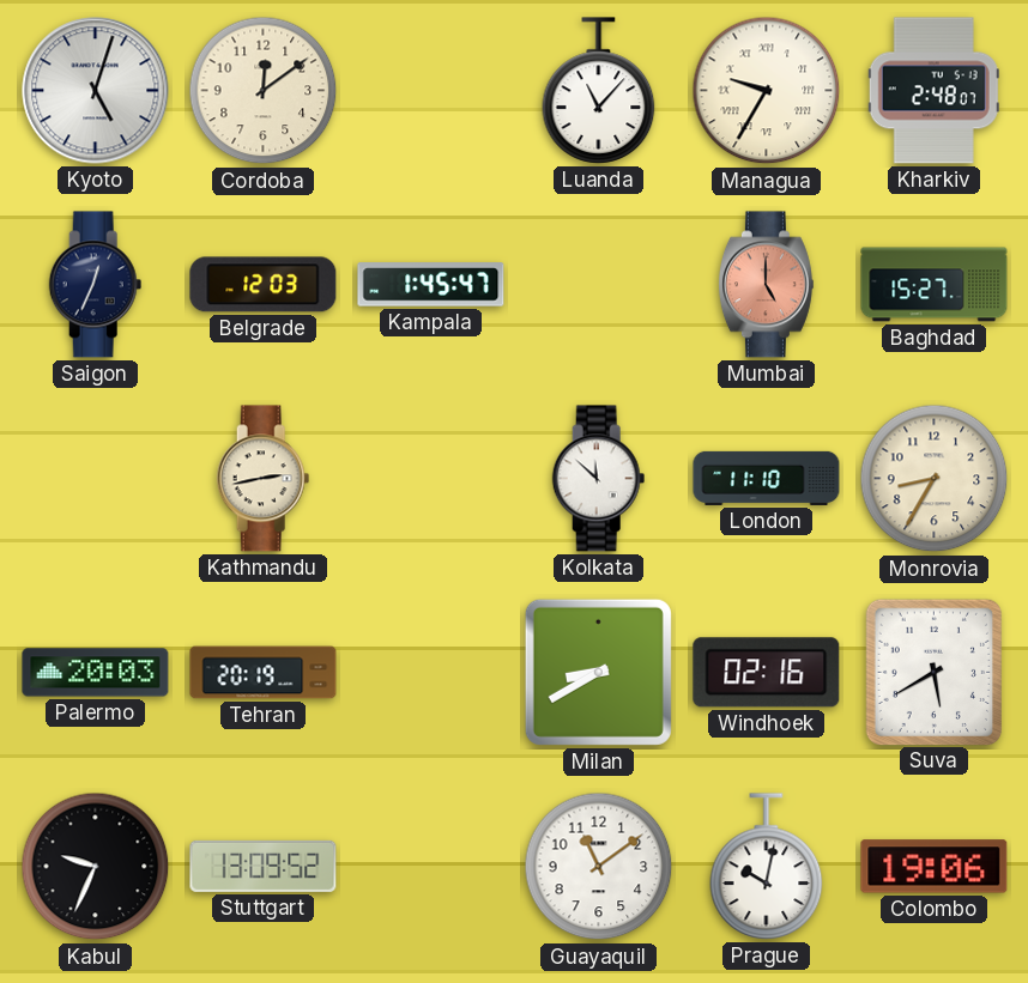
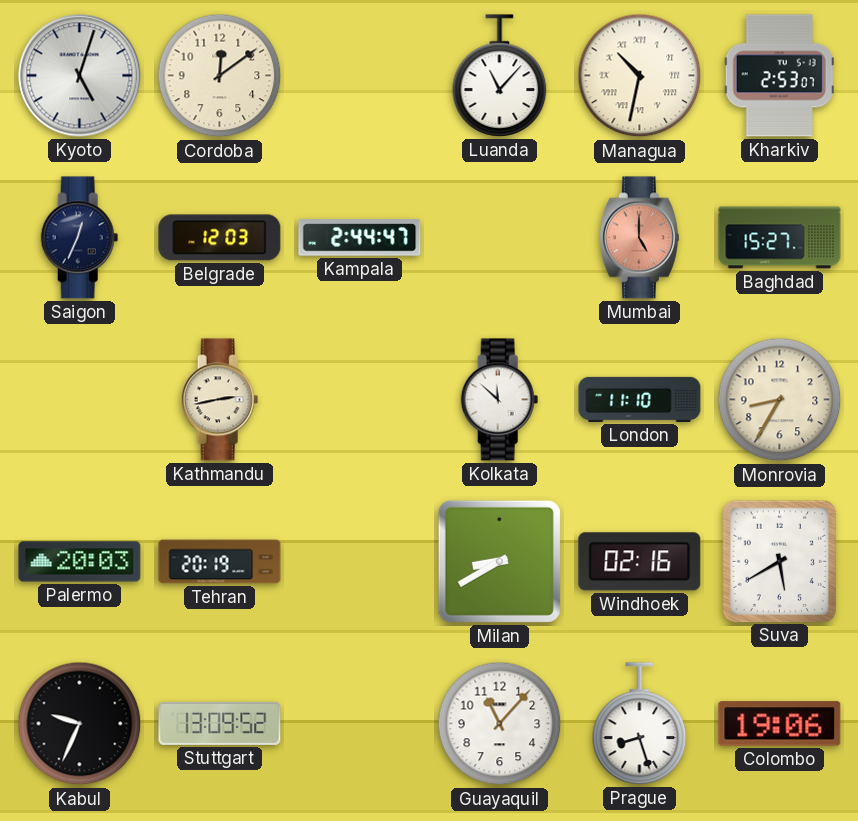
Managua: 9:35 -> 10:32 (640, 76)
Kharkiv: 2:48 -> 2:53 (779, 76)
Kampala: 1:45 -> 2:44 (360, 238)
Guayaquil: 11:09 -> 11:07 (500, 724)
Prague: 10:02 -> 8:27 (640, 724)
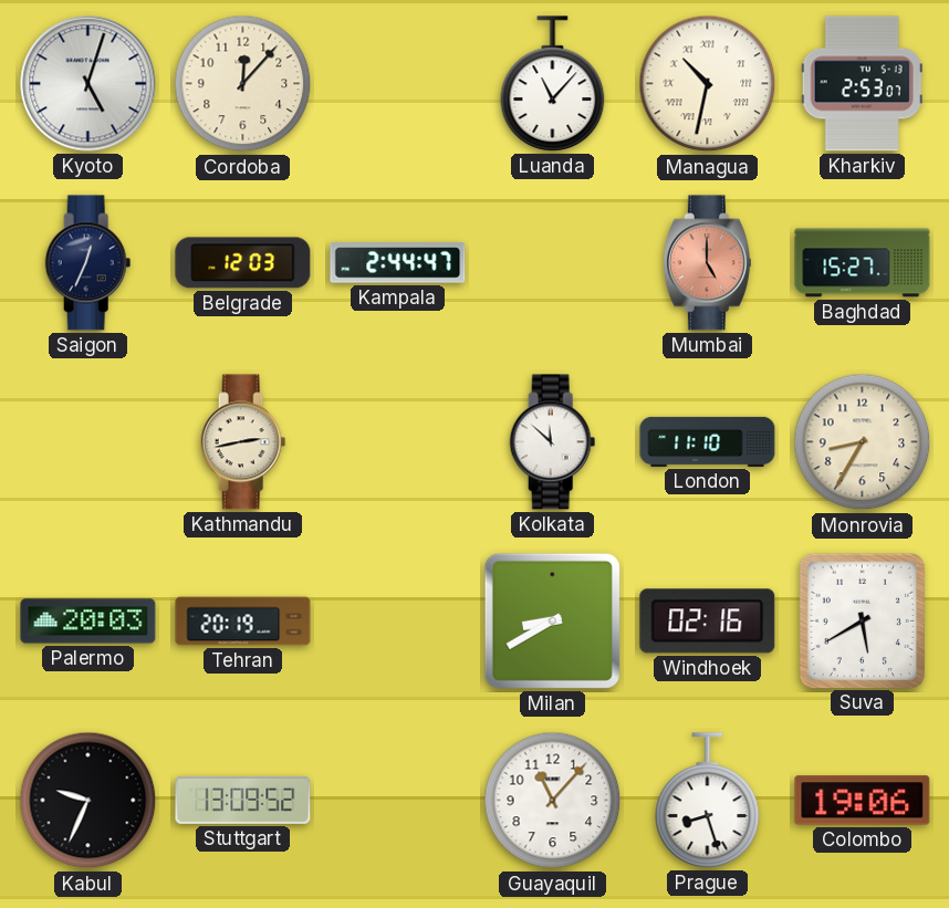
Cordoba: 12:09 -> 12:07 (243, 84)
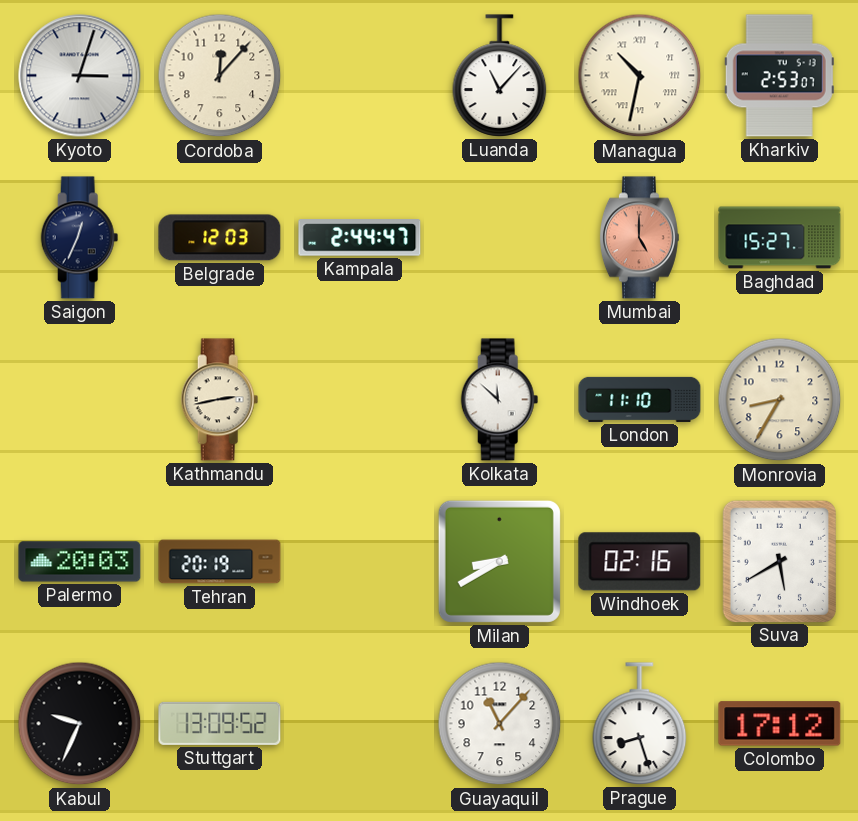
Kyoto: 5:03 -> 3:03 (80, 76)
Colombo: 19:06 -> 17:12 (780, 724)
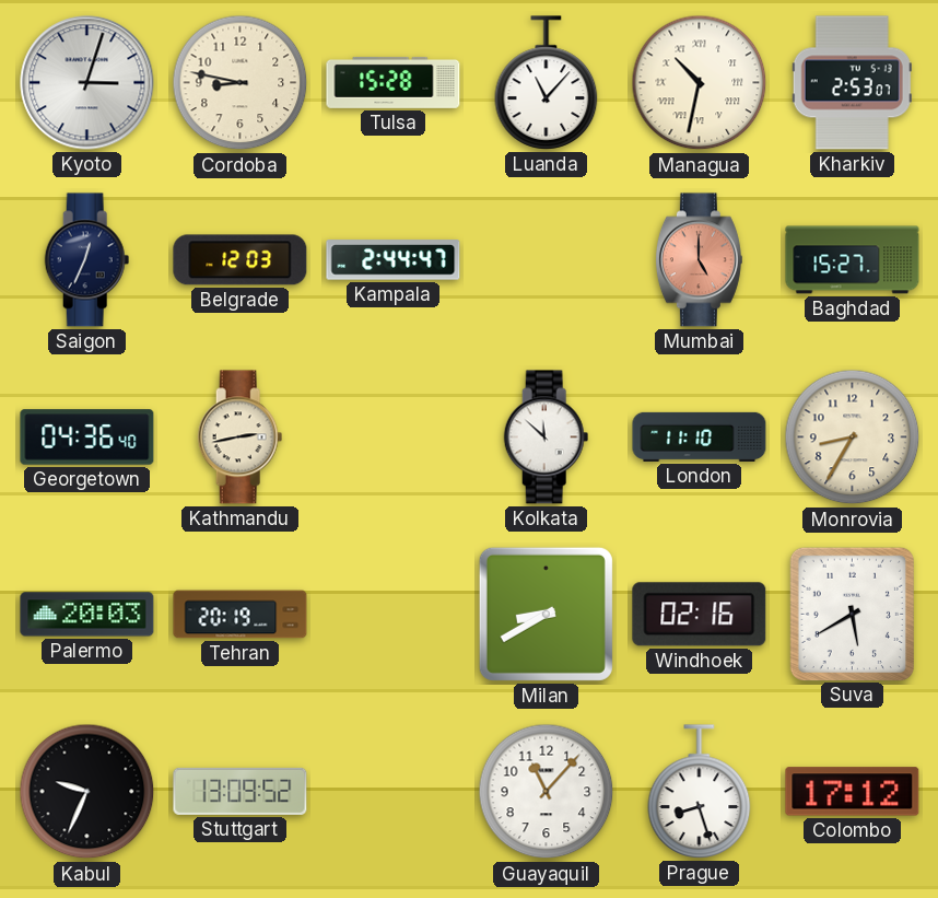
Cordoba: 12:07 -> 8:47 (241, 83)
Tulsa: none -> 15:28 (394, 82)
Georgetown: none -> 04:36 (87, 438)
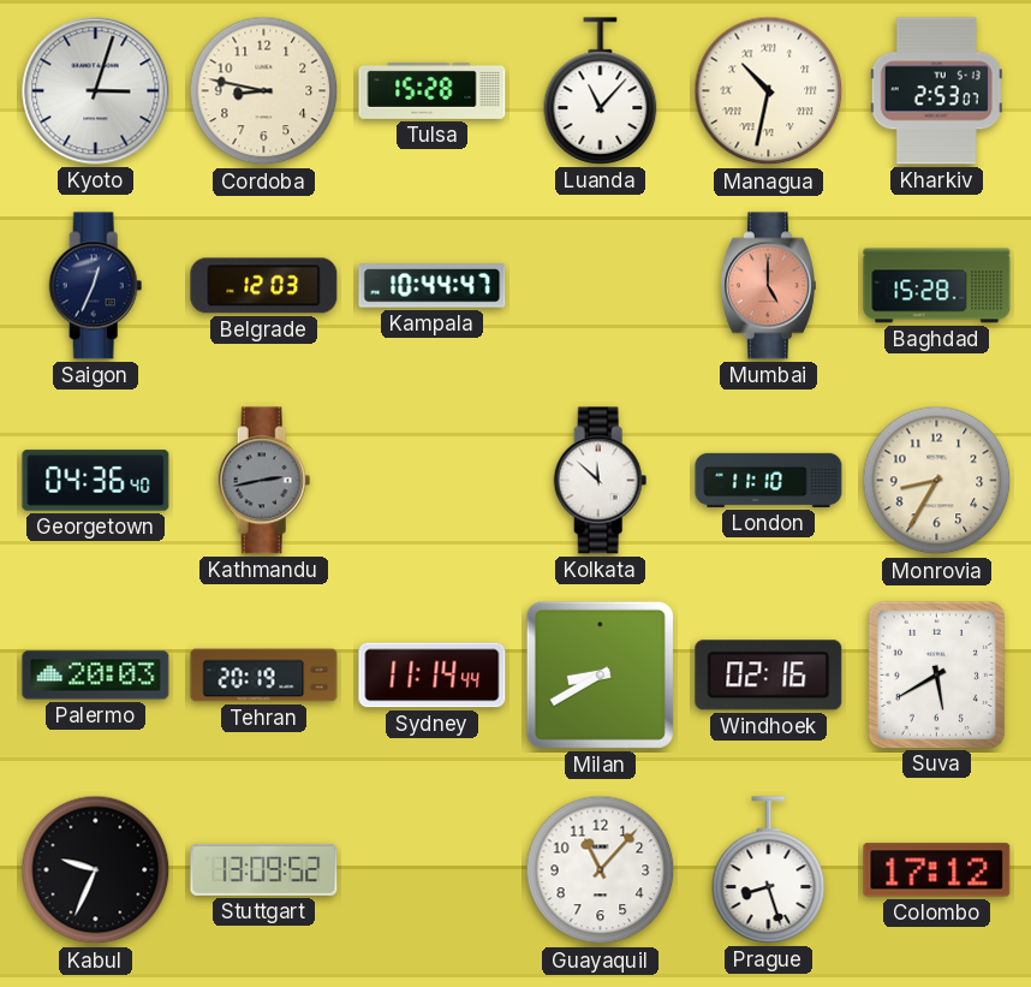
Kampala: 2:44 -> 10:44 (433, 286)
Baghdad: 15:27 -> 15:28 (937, 286)
Kathmandu dial: cream -> grey (264, 481)
Sydney: none -> 11:14 (433, 676)
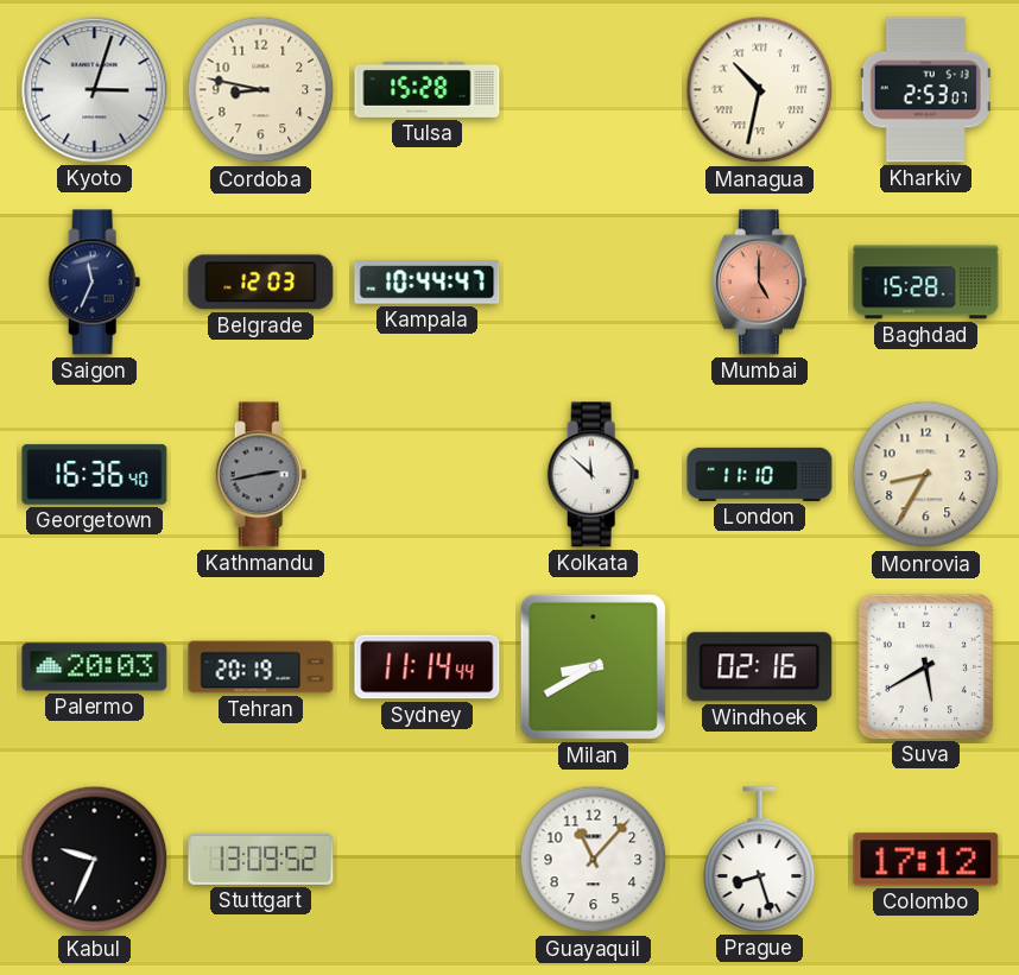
Luanda: 11:07 -> none (601, 91)
Saigon: 12:34 -> 11:34 (95, 283)
Georgetown: 04:36 -> 16:36 (95, 475)
